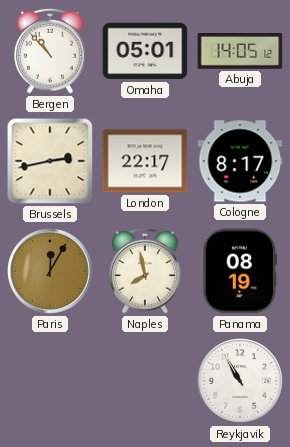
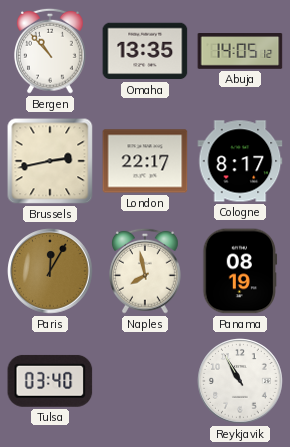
Omaha: 05:01 -> 13:35 (145, 51)
Tulsa: none -> 03:40 (50, 381)
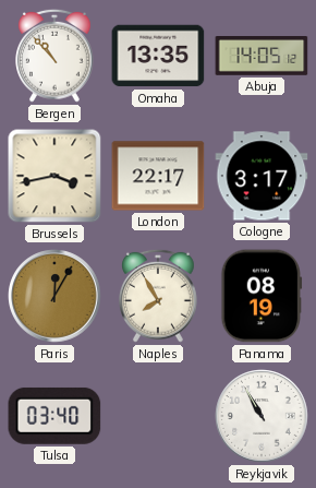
Brussels: 2:43 -> 3:43 (54, 176)
Cologne: 8:17 -> 3:17 (262, 176)
Naples: 7:58 -> 7:55 (159, 296)
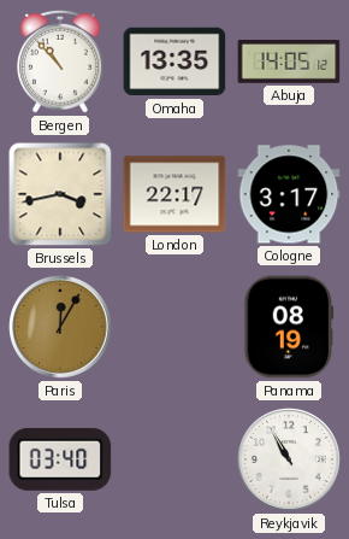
Naples: 7:55 -> none (159, 296)
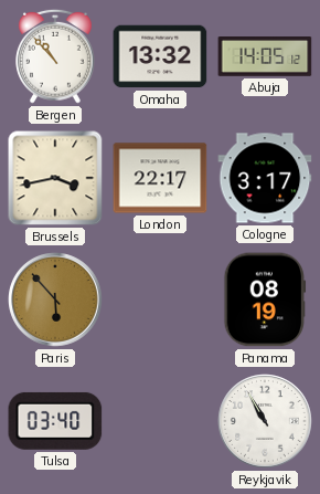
Omaha: 13:35 -> 13:32 (160, 56)
Paris: 12:05 -> 5:53 (55, 299)
